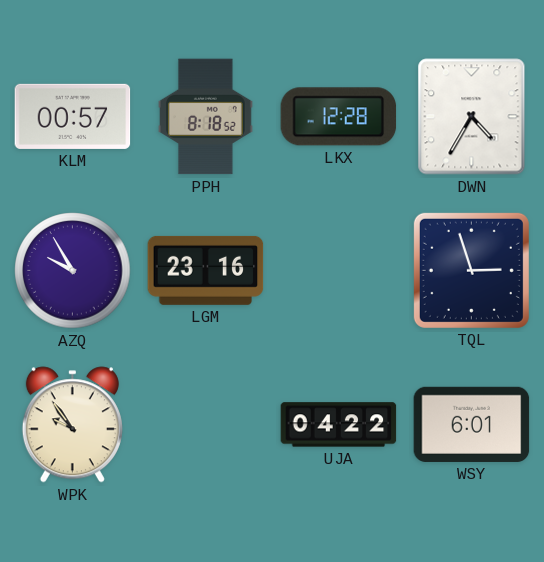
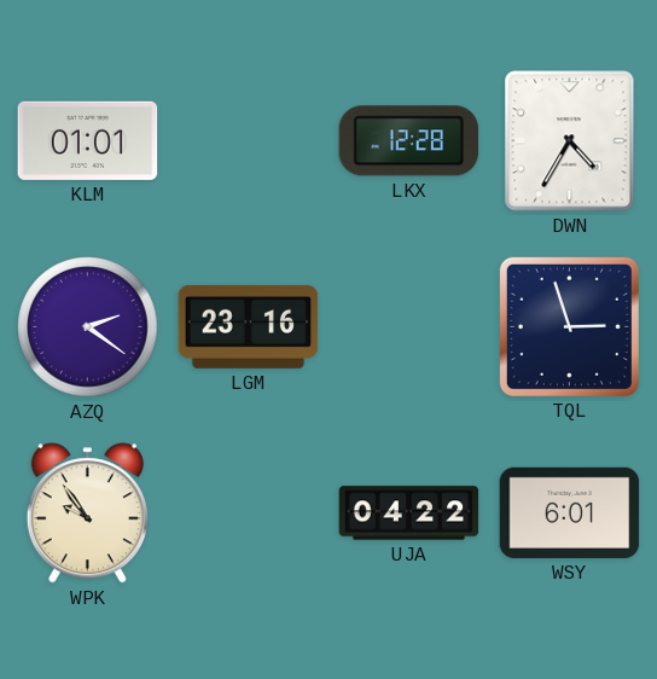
KLM: 00:57 -> 01:01 (88, 140)
PPH: 8:18 -> none (205, 117)
AZQ: 9:55 -> 2:21 (88, 327)
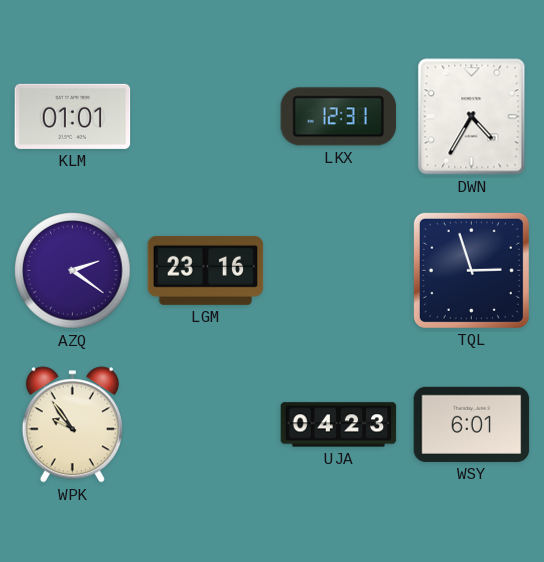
LKX: 12:28 -> 12:31 (339, 117)
UJA: 04:22 -> 04:23 (339, 425)
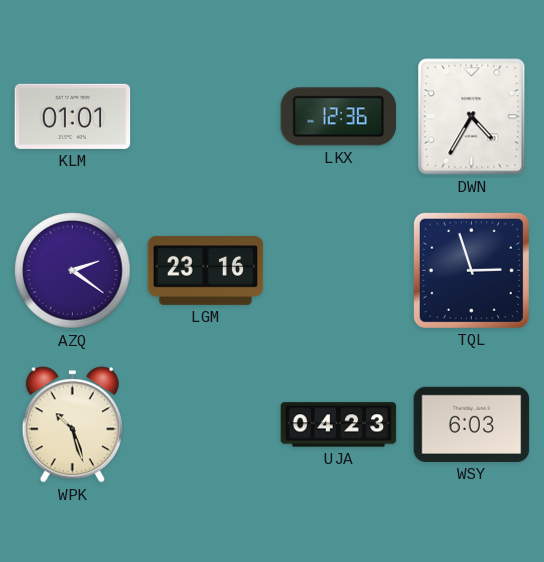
LKX: 12:31 -> 12:36 (339, 117)
WPK: 9:54 -> 10:27 (72, 425)
WSY: 6:01 -> 6:03 (472, 424)
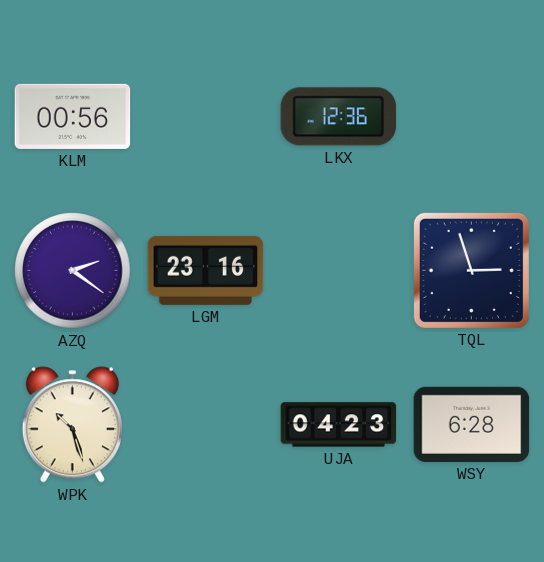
KLM: 01:01 -> 00:56 (73, 116)
DWN: 4:35 -> none (472, 117)
WSY: 6:03 -> 6:28 (472, 424)
